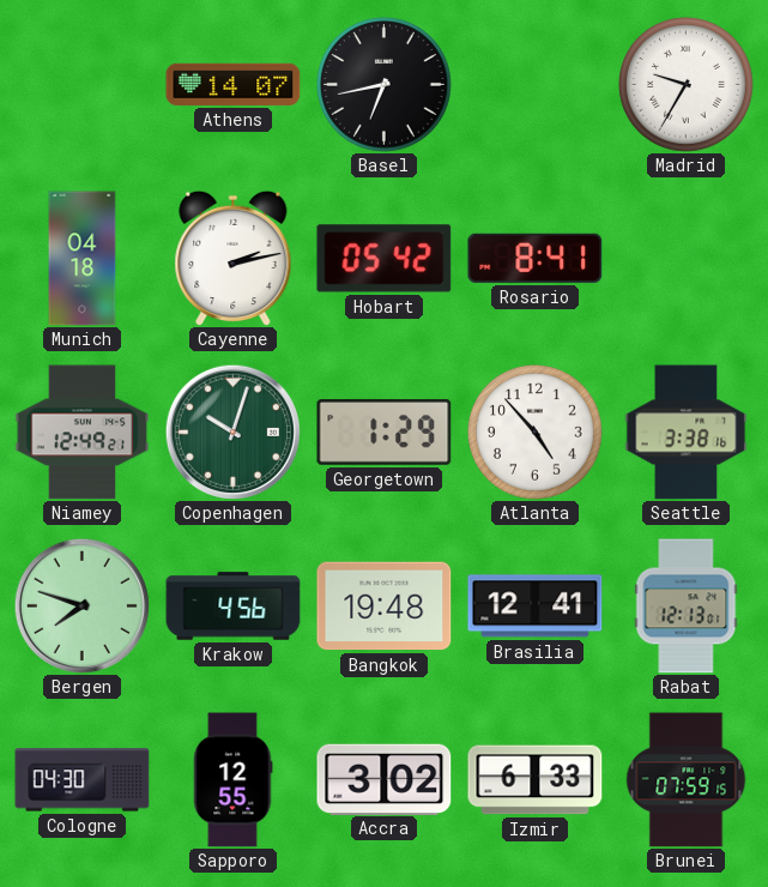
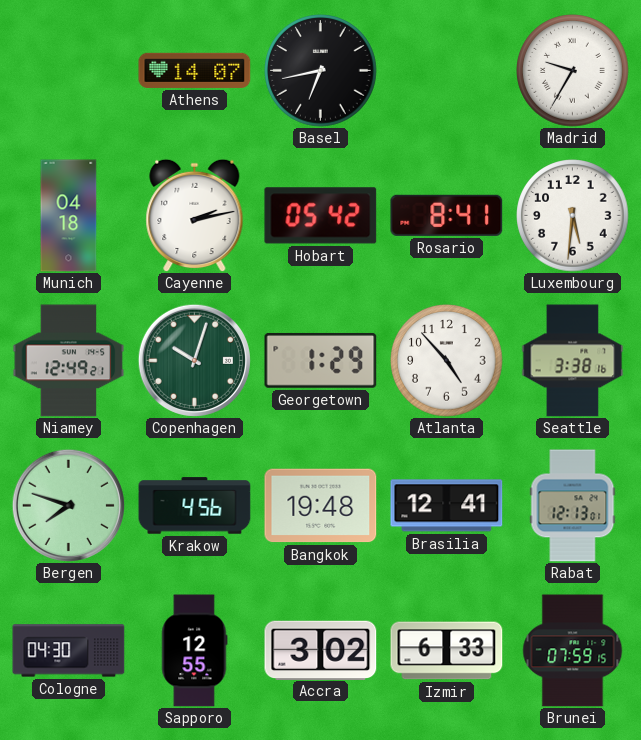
Luxembourg: none -> 5:31 (573, 216)
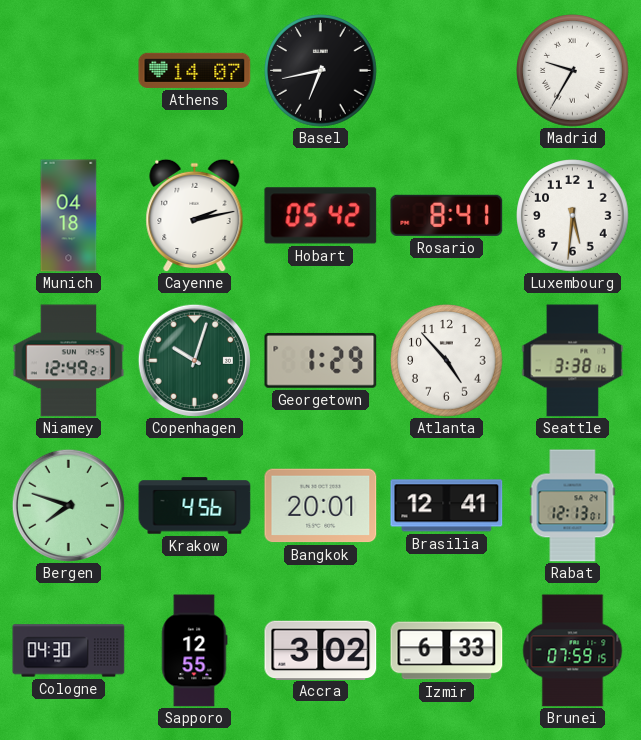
Bangkok: 19:48 -> 20:01 (321, 506)
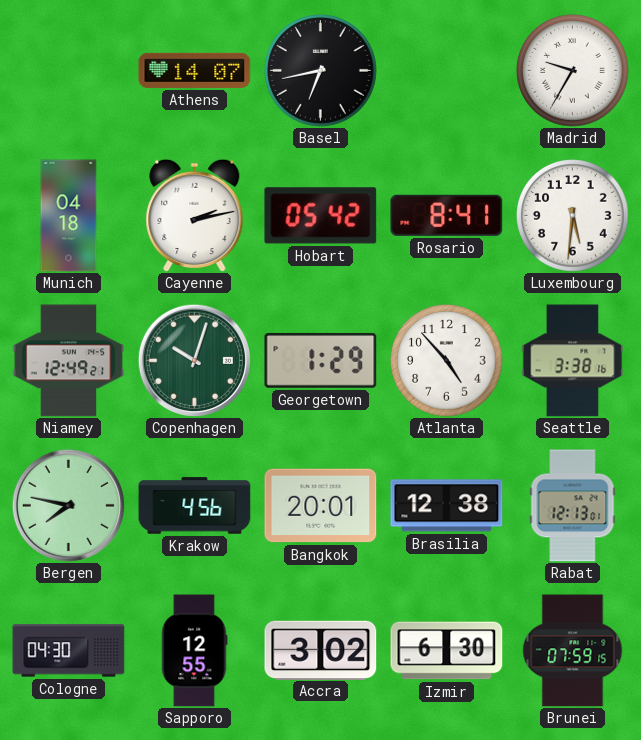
Bergen: 7:48 -> 7:47 (68, 505)
Brasilia: 12:41 -> 12:38 (447, 506)
Izmir: 6:33 -> 6:30 (447, 651)
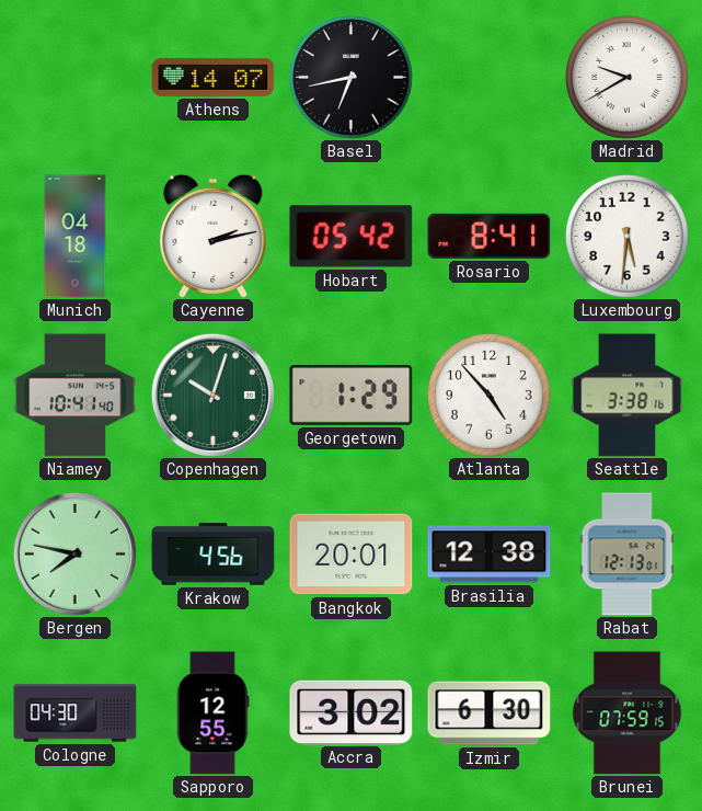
Madrid: 9:35 -> 9:40 (628, 78)
Niamey: 12:49 -> 10:41 (76, 396)
